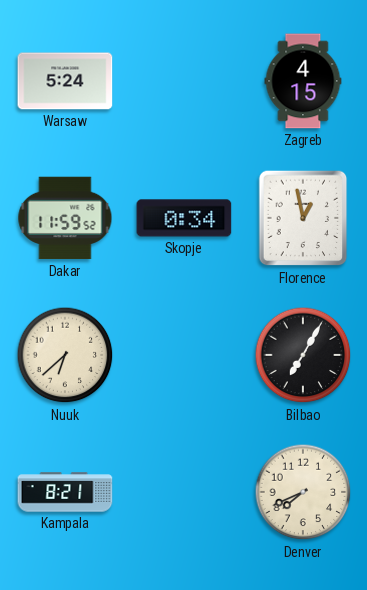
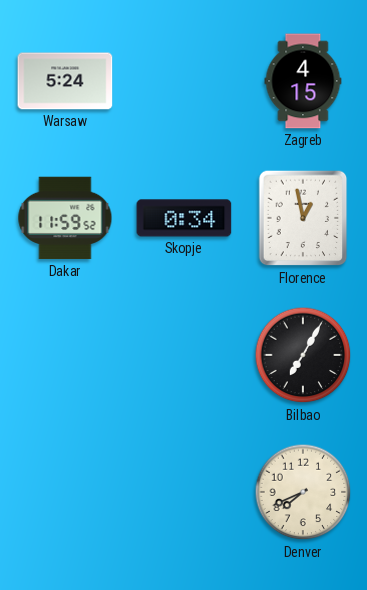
Nuuk: 6:38 -> none (65, 355)
Kampala: 8:21 -> none (65, 492)
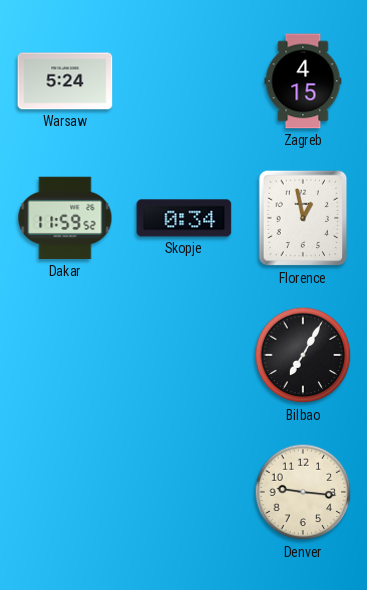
Denver: 7:41 -> 9:16 (303, 492)
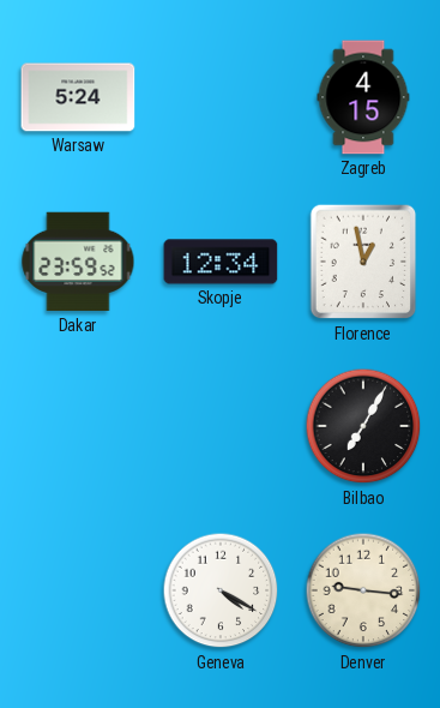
Dakar: 11:59 -> 23:59 (78, 262)
Skopje: 0:34 -> 12:34 (221, 262)
Geneva: none -> 4:20 (221, 590)
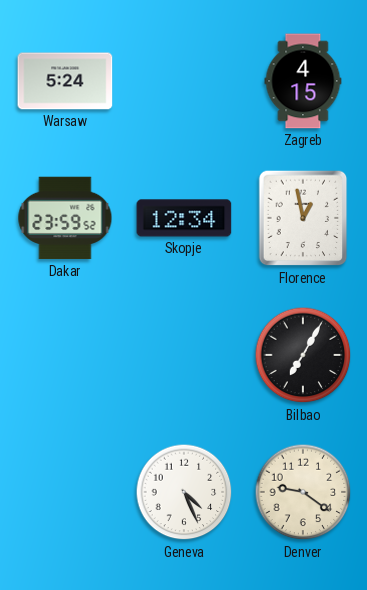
Geneva: 4:20 -> 4:26 (184, 492)
Denver: 9:16 -> 9:21 (303, 492)
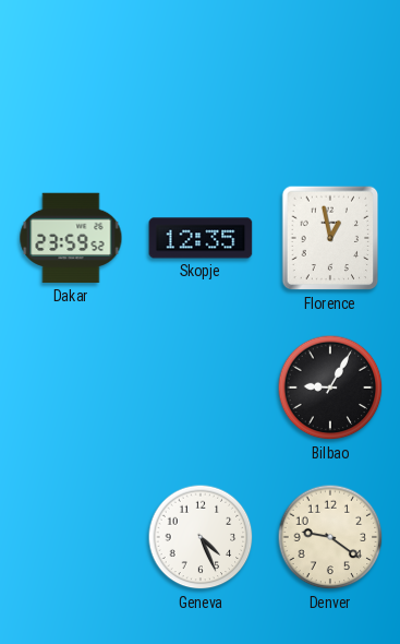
Warsaw: 5:24 -> none (65, 81)
Zagreb: 4:15 -> none (303, 81)
Skopje: 12:34 -> 12:35 (201, 238)
Bilbao: 7:05 -> 9:05 (330, 387)
